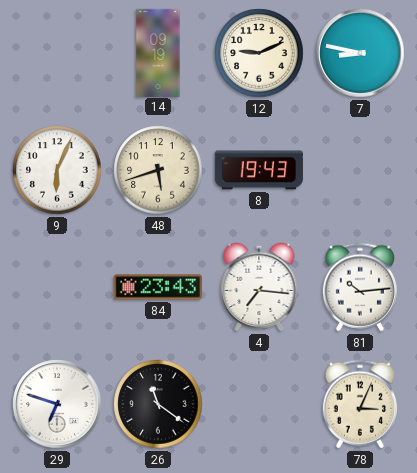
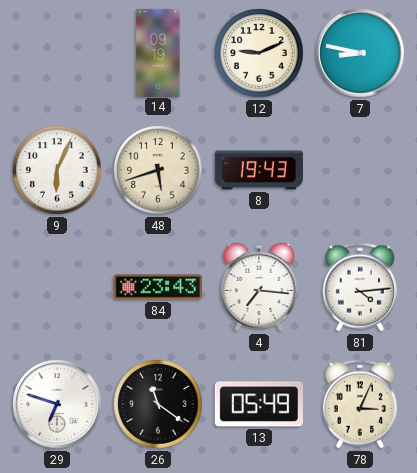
81: 10:14 -> 4:14 (360, 287)
13: none -> 05:49 (259, 404)
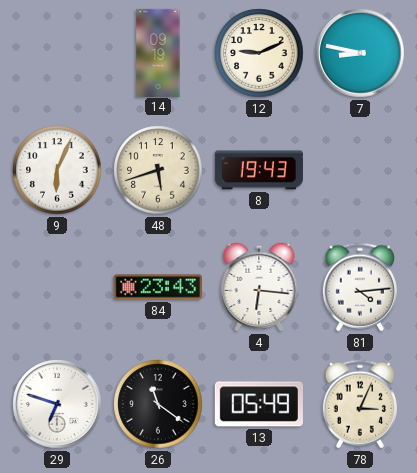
4: 7:16 -> 6:16 (259, 287)
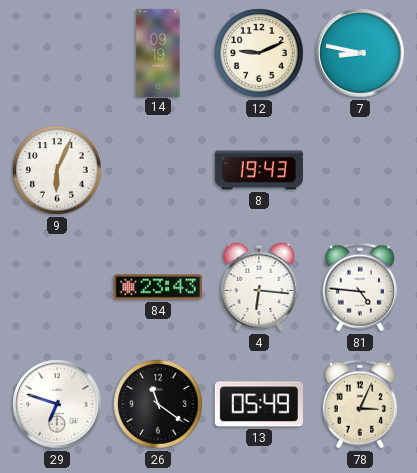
48: 5:42 -> none (158, 170)
81: 4:14 -> 4:46 (360, 287)
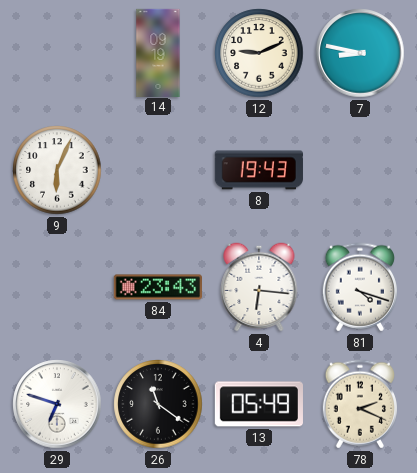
81: 4:46 -> 4:18 (360, 287)
78: 3:04 -> 2:19 (360, 404)
